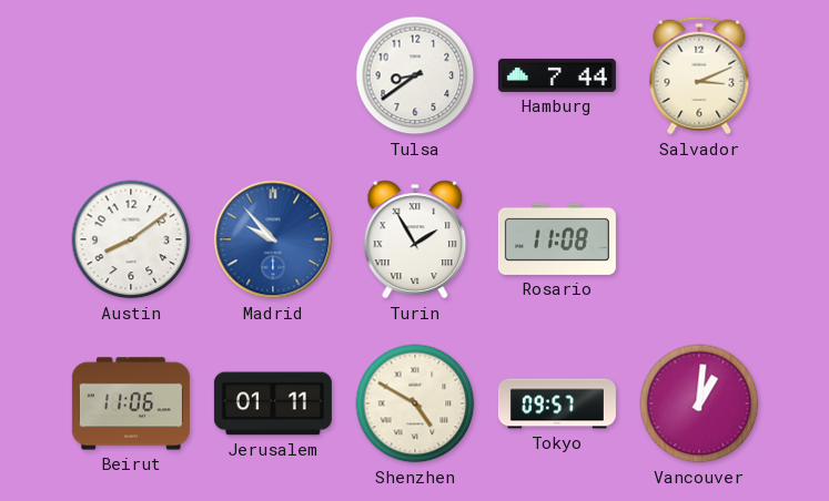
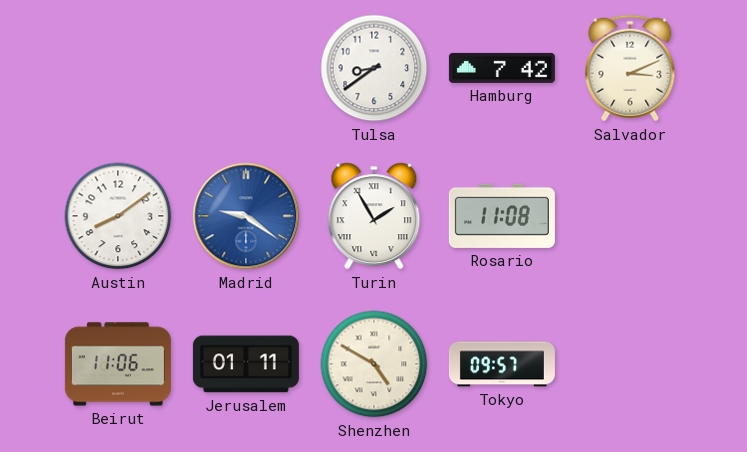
Hamburg: 7:44 -> 7:42 (502, 68)
Madrid: 9:53 -> 9:21 (246, 216)
Vancouver: 1:01 -> none (699, 403)
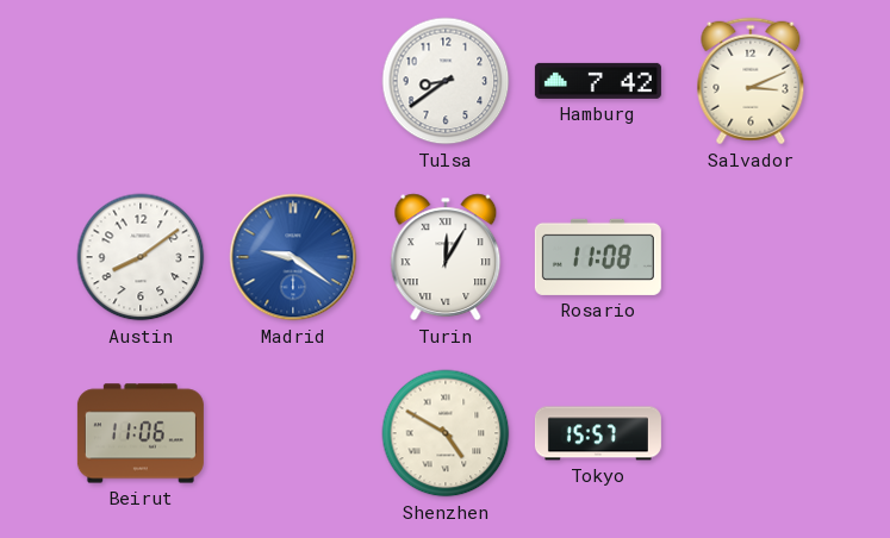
Turin: 1:55 -> 12:05 (446, 257)
Jerusalem: 01:11 -> none (246, 364)
Tokyo: 09:57 -> 15:57 (598, 433)
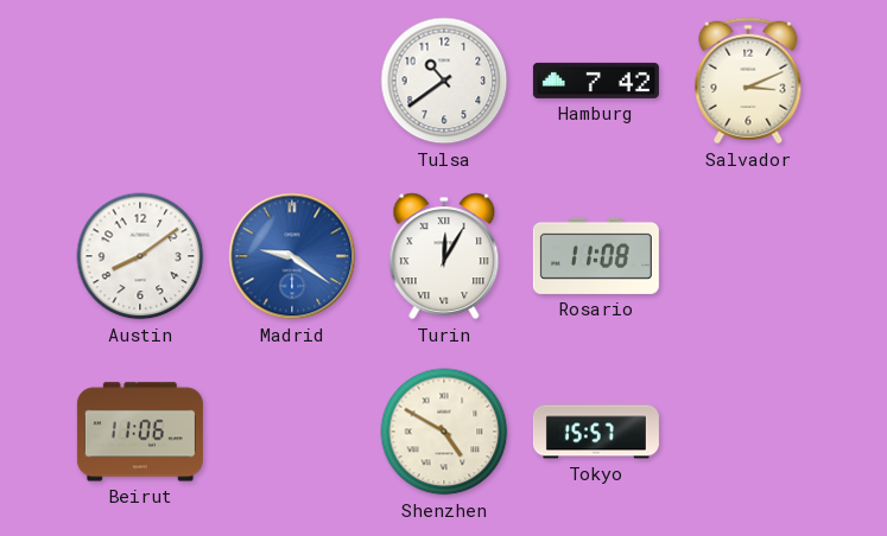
Tulsa: 8:39 -> 10:39 (444, 81)
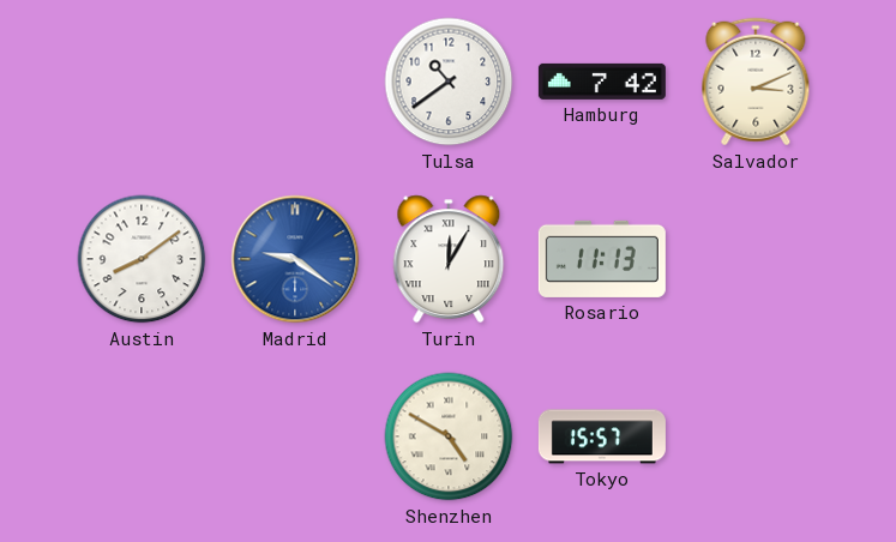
Rosario: 11:08 -> 11:13 (602, 259)
Beirut: 11:06 -> none (140, 432)
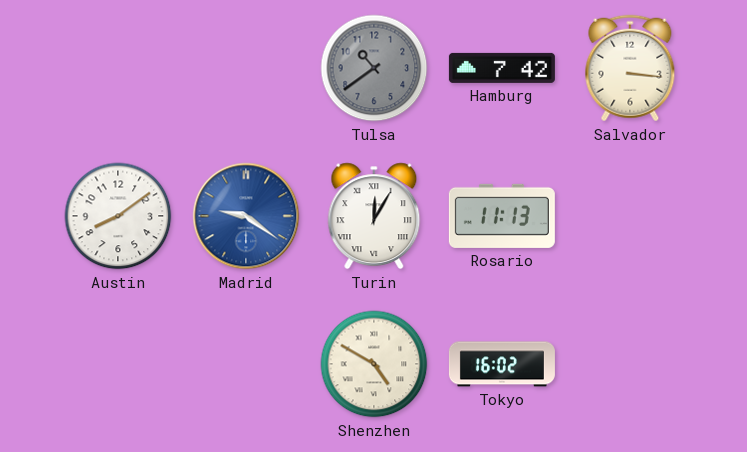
Tulsa dial: white -> grey (374, 68)
Salvador: 3:11 -> 3:16 (630, 68)
Tokyo: 15:57 -> 16:02 (502, 364)
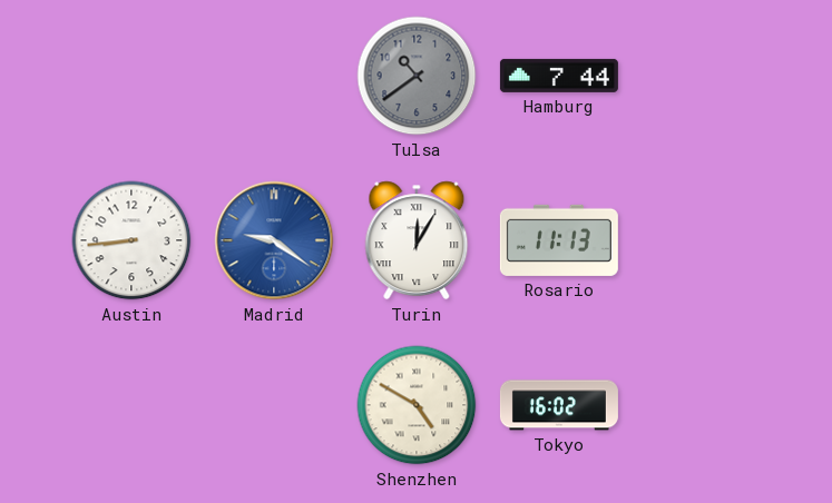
Hamburg: 7:42 -> 7:44 (559, 76)
Salvador: 3:16 -> none (630, 68)
Austin: 8:09 -> 8:44 (131, 240)
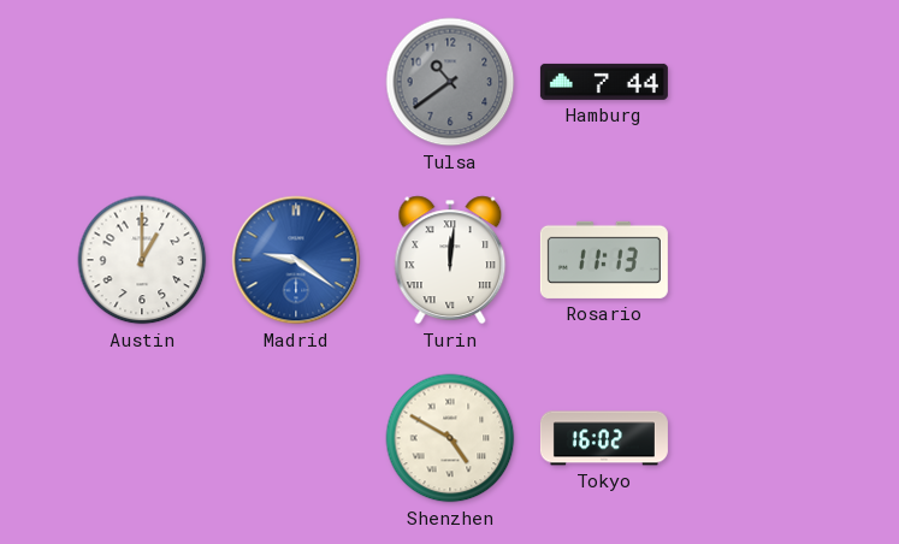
Austin: 8:44 -> 1:00 (142, 260)
Turin: 12:05 -> 12:01 (450, 260)
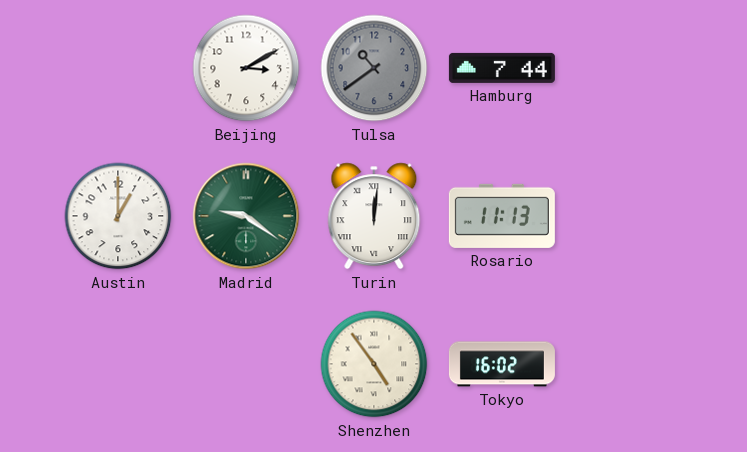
Beijing: none -> 3:10 (246, 68)
Madrid dial: blue -> green (246, 216)
Shenzhen: 4:50 -> 4:54 (374, 364)
